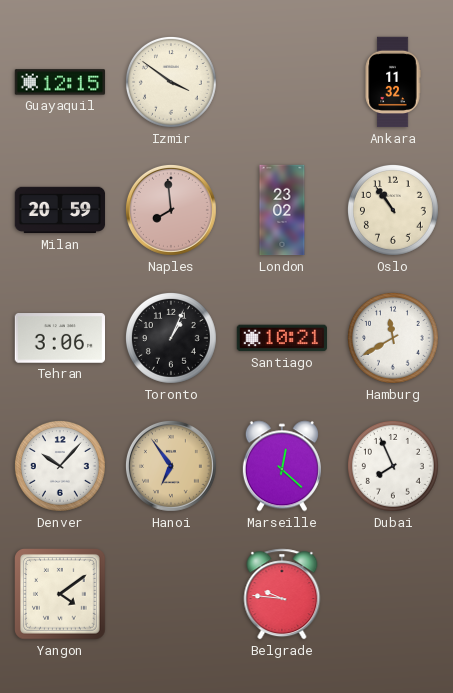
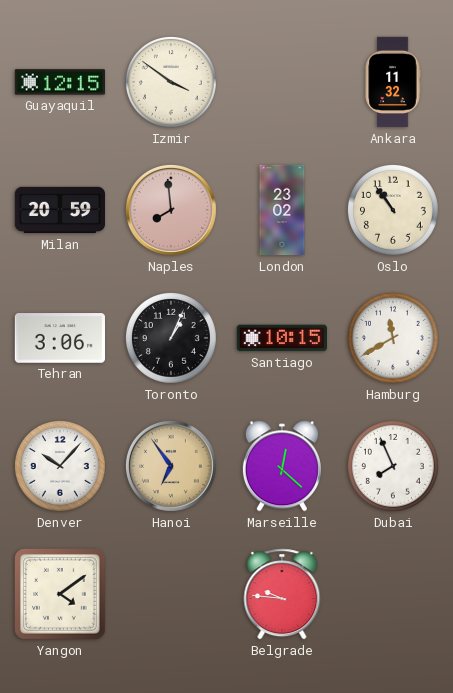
Santiago: 10:21 -> 10:15 (281, 338)
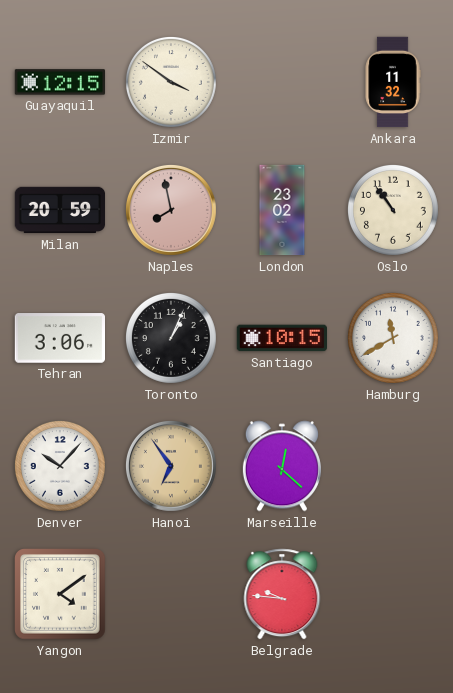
Naples: 7:59 -> 7:58 (171, 210)
Dubai: 7:56 -> none (393, 466)
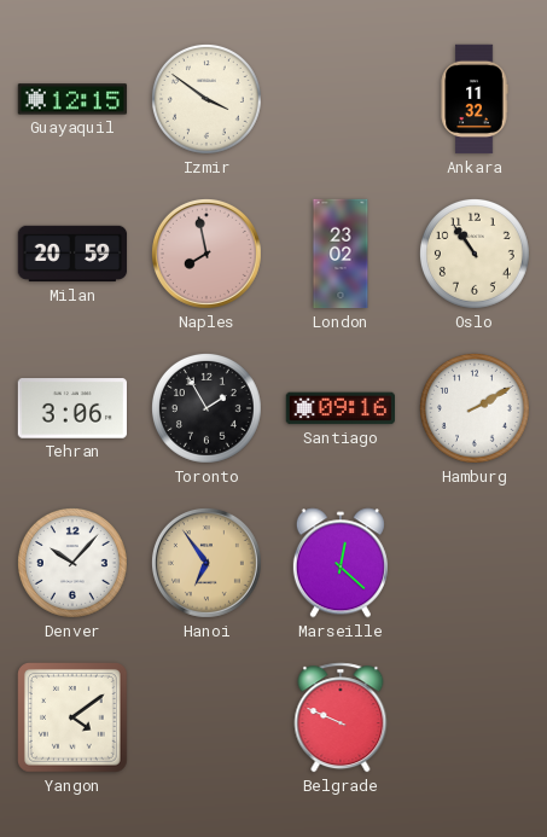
Toronto: 1:04 -> 1:55 (206, 408)
Santiago: 10:15 -> 09:16 (339, 408)
Hamburg: 11:40 -> 2:10 (475, 408)
Belgrade: 9:46 -> 9:49 (341, 717)
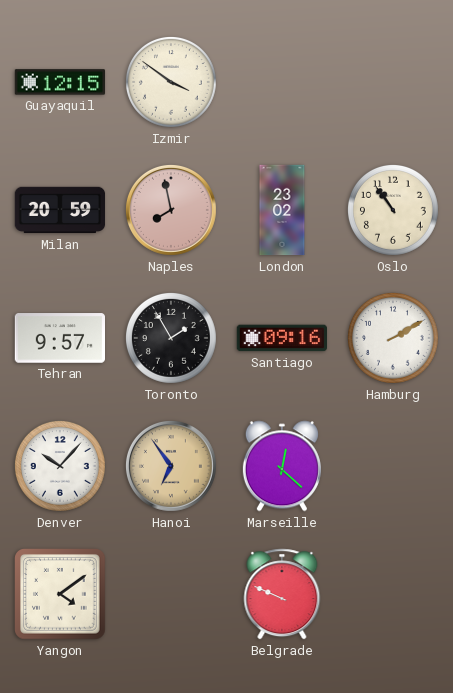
Ankara: 11:32 -> none (475, 99)
Tehran: 3:06 -> 9:57 (59, 338)
